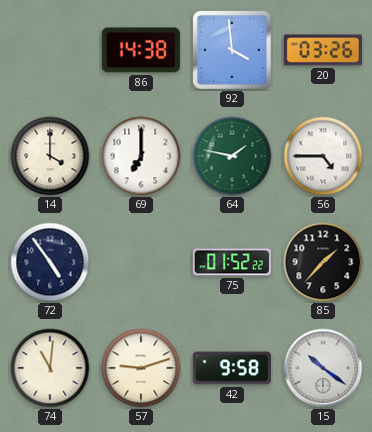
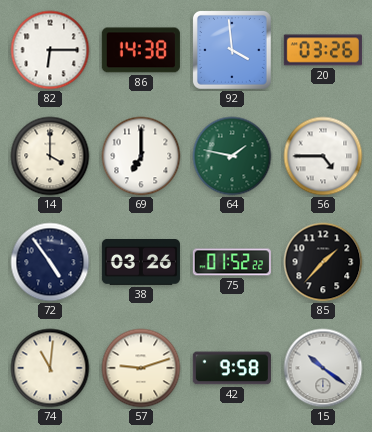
82: none -> 6:15 (50, 50)
38: none -> 03:26 (141, 263)
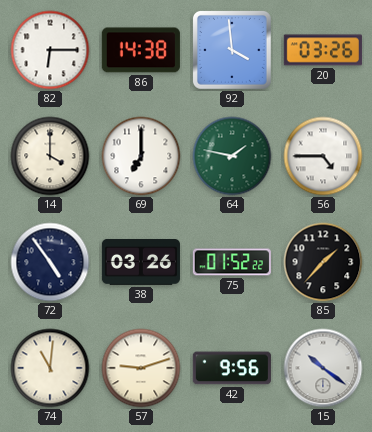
42: 9:58 -> 9:56 (232, 368)
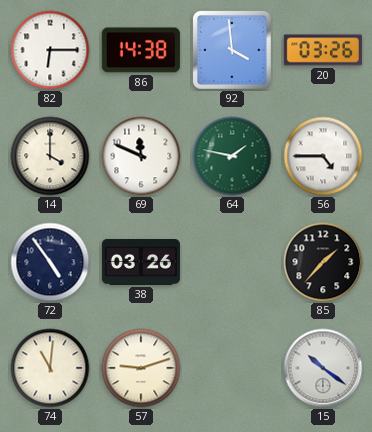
69: 7:00 -> 11:49 (141, 156)
75: 01:52 -> none (232, 262)
42: 9:56 -> none (232, 368)
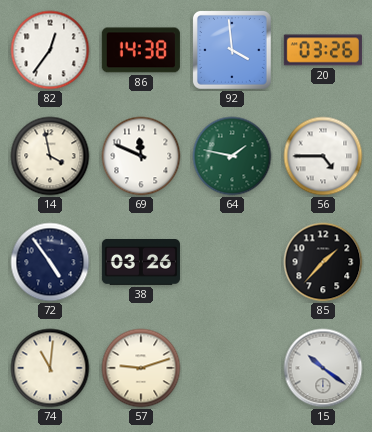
82: 6:15 -> 12:36 (50, 50)
14: 4:00 -> 3:58 (50, 156)
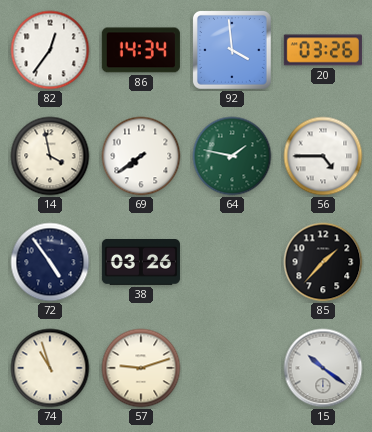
86: 14:38 -> 14:34 (141, 50)
69: 11:49 -> 7:39 (141, 156)
74: 11:01 -> 10:57 (50, 368)
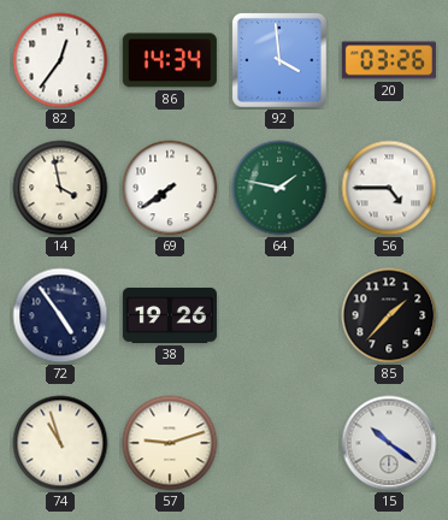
38: 03:26 -> 19:26 (170, 317)
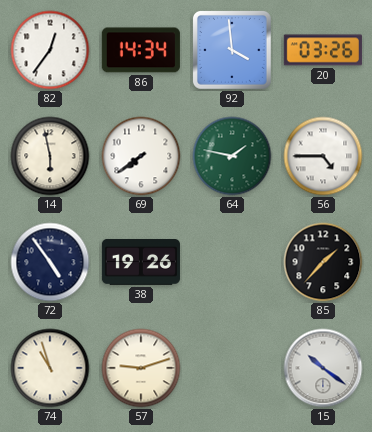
14: 3:58 -> 5:58 (50, 156)
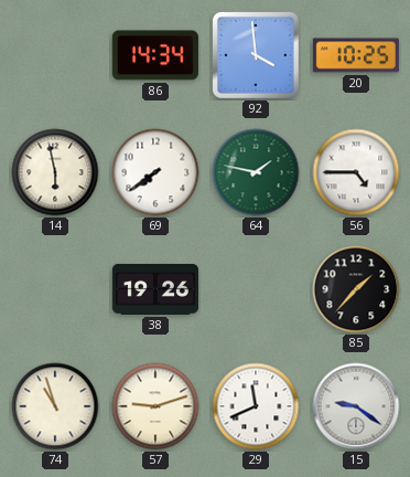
82: 12:36 -> none (50, 50)
20: 03:26 -> 10:25 (356, 55)
72: 4:54 -> none (50, 262)
29: none -> 11:41 (256, 406)
15: 10:21 -> 9:21 (356, 406)
